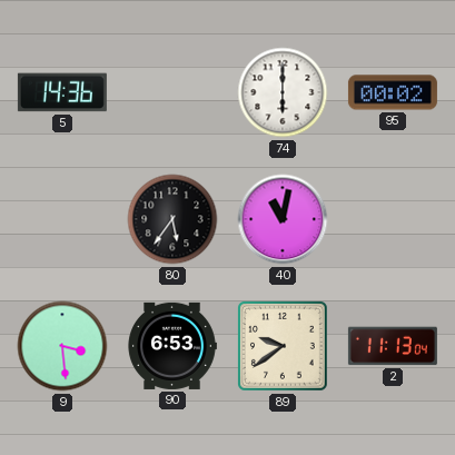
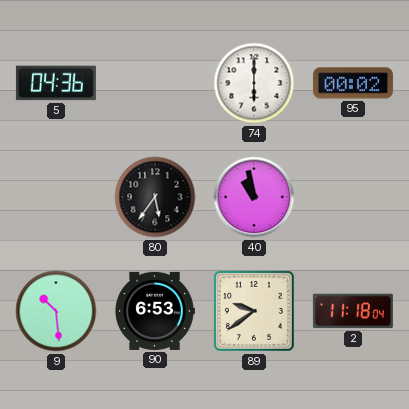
5: 14:36 -> 04:36 (56, 83)
40: 11:02 -> 10:58 (254, 197)
9: 3:29 -> 10:29 (56, 311)
2: 11:13 -> 11:18 (353, 311)
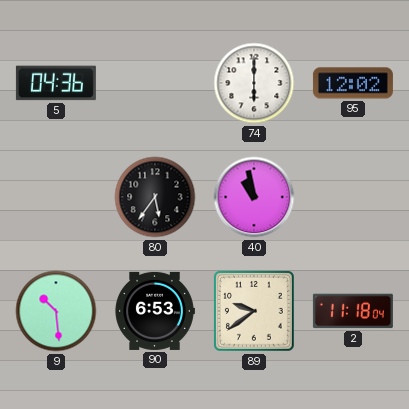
95: 00:02 -> 12:02 (353, 83)
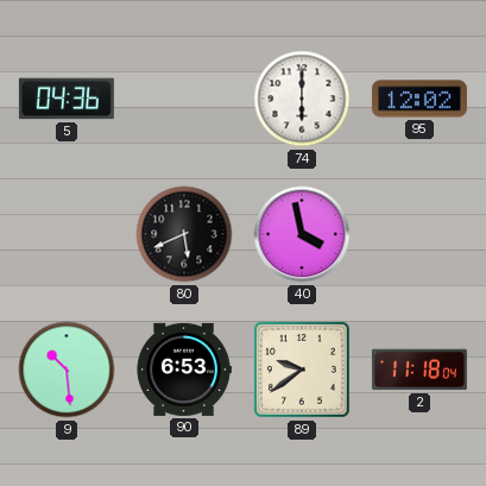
80: 5:36 -> 5:41 (184, 234)
40: 10:58 -> 3:58 (302, 234)
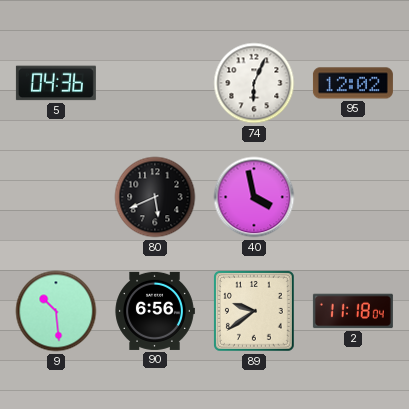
74: 6:00 -> 6:04 (254, 83)
90: 6:53 -> 6:56 (155, 311)
